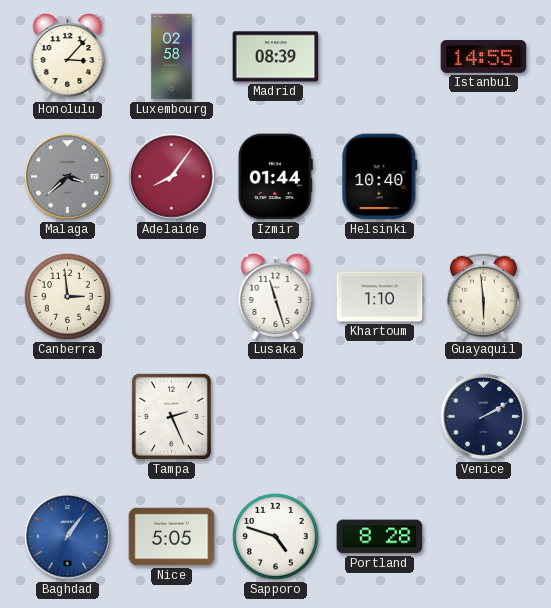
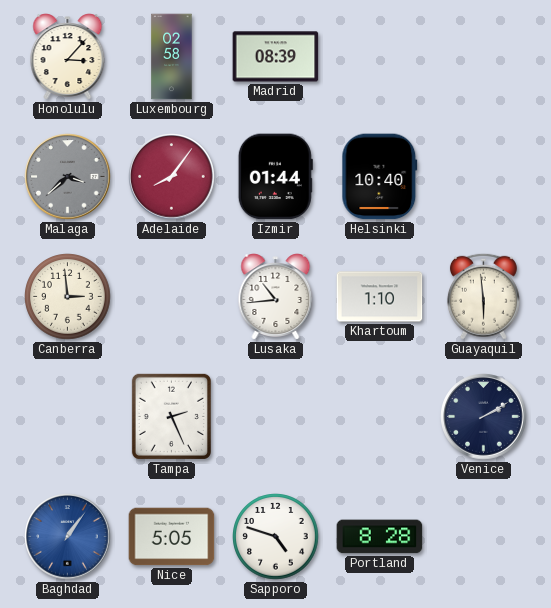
Istanbul: 14:55 -> none (484, 56)
Lusaka: 11:27 -> 10:44 (276, 297)
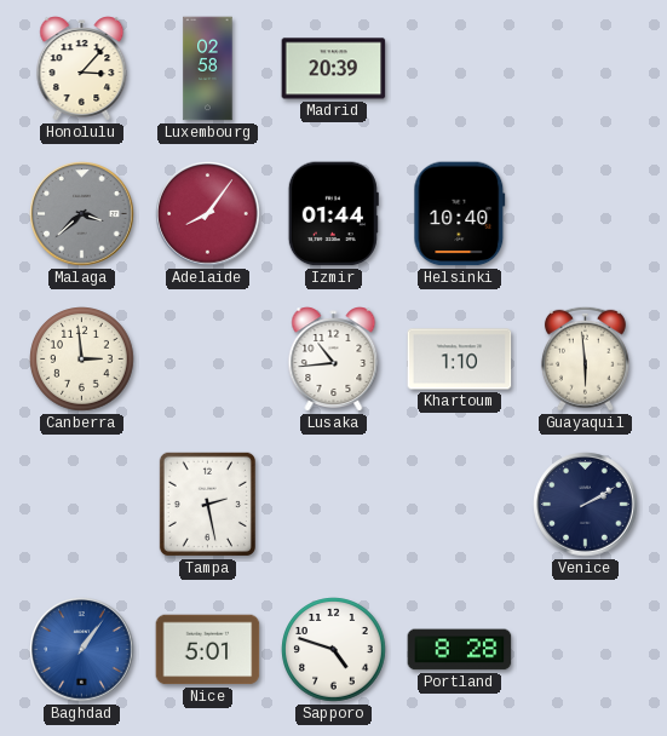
Madrid: 08:39 -> 20:39 (334, 69)
Tampa: 2:26 -> 2:28 (207, 504)
Nice: 5:05 -> 5:01 (208, 650)
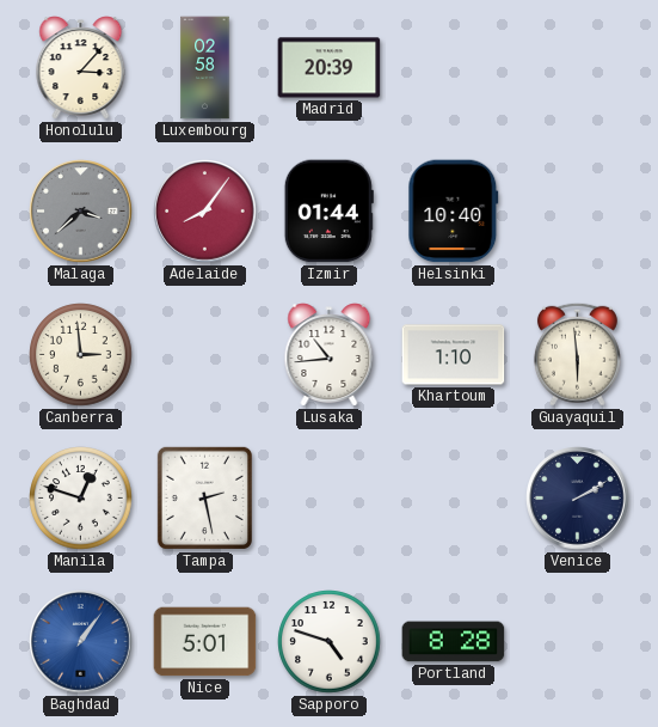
Manila: none -> 12:48 (81, 499)
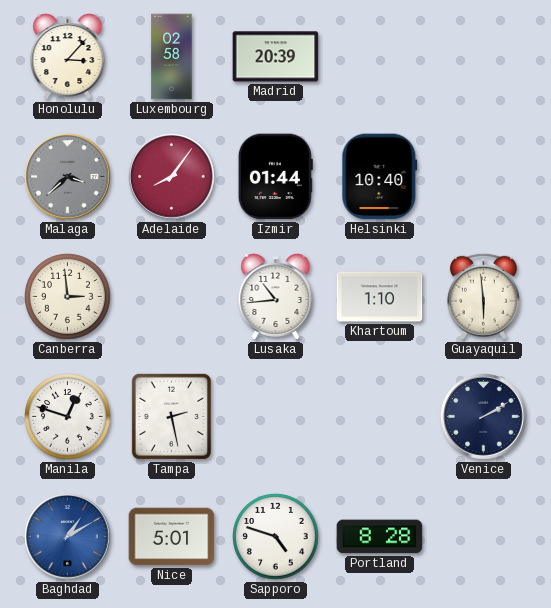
Baghdad: 1:06 -> 1:10 (68, 537)
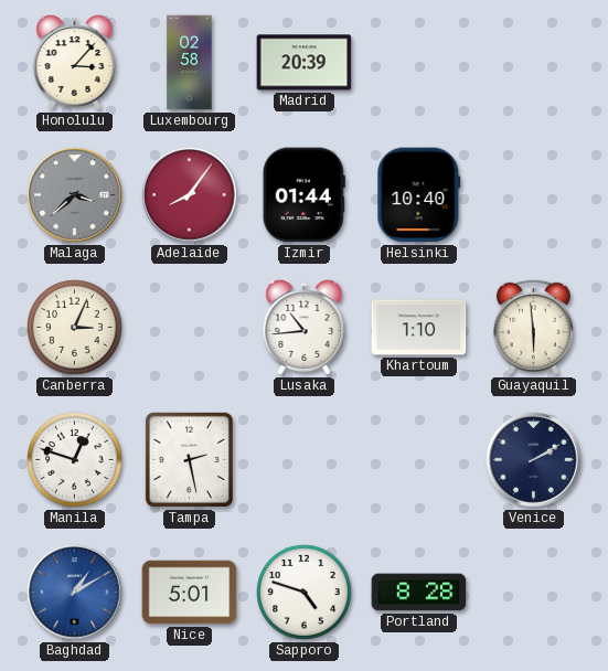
Canberra: 2:59 -> 3:04 (75, 328)
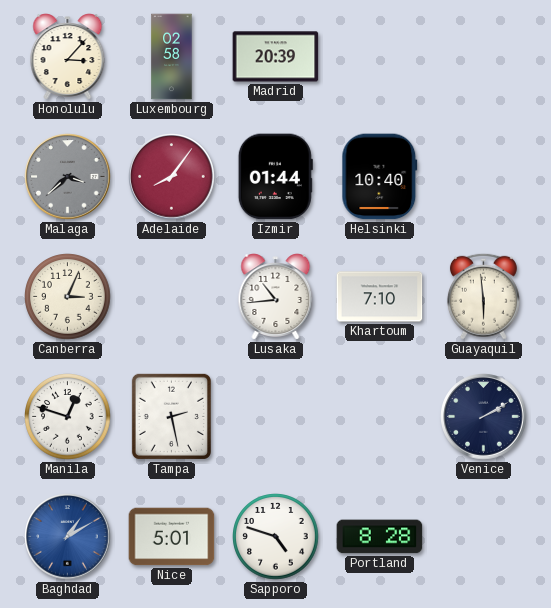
Khartoum: 1:10 -> 7:10 (380, 297)
